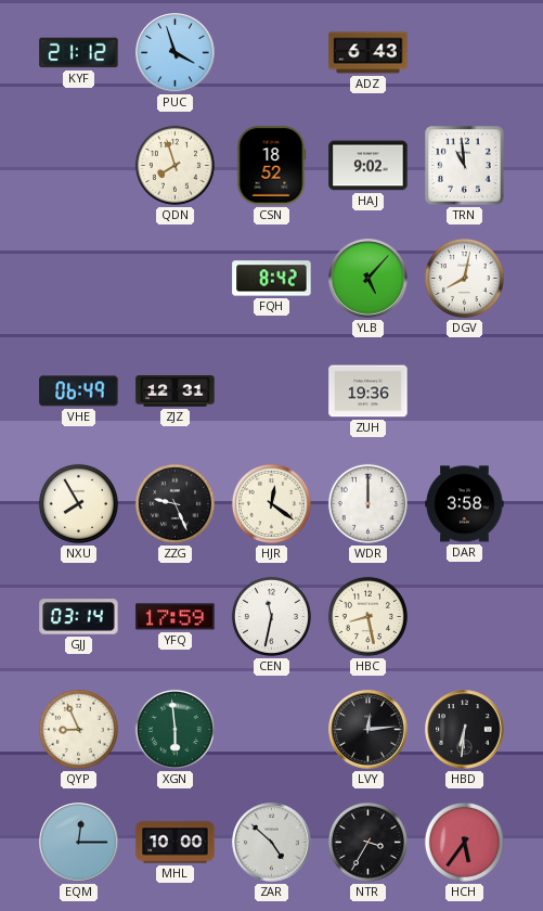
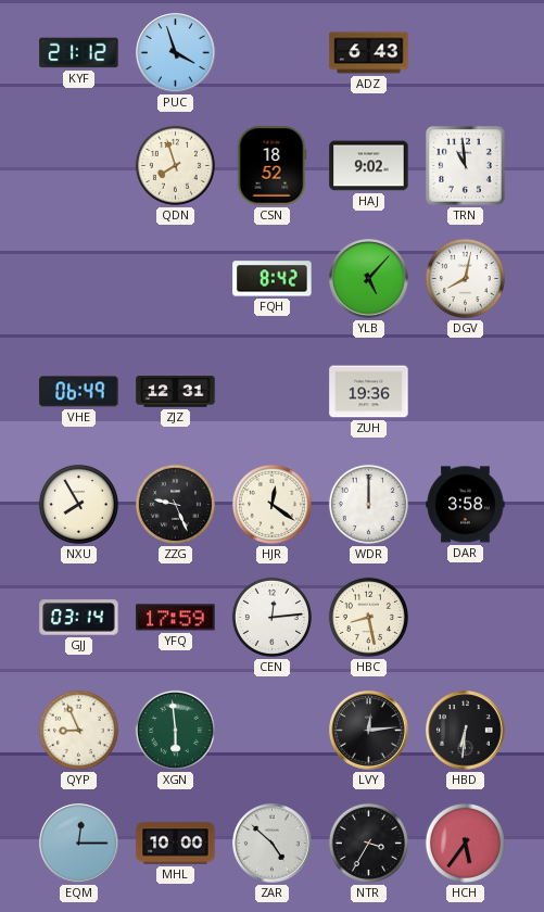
CEN: 11:32 -> 12:14 (271, 617)
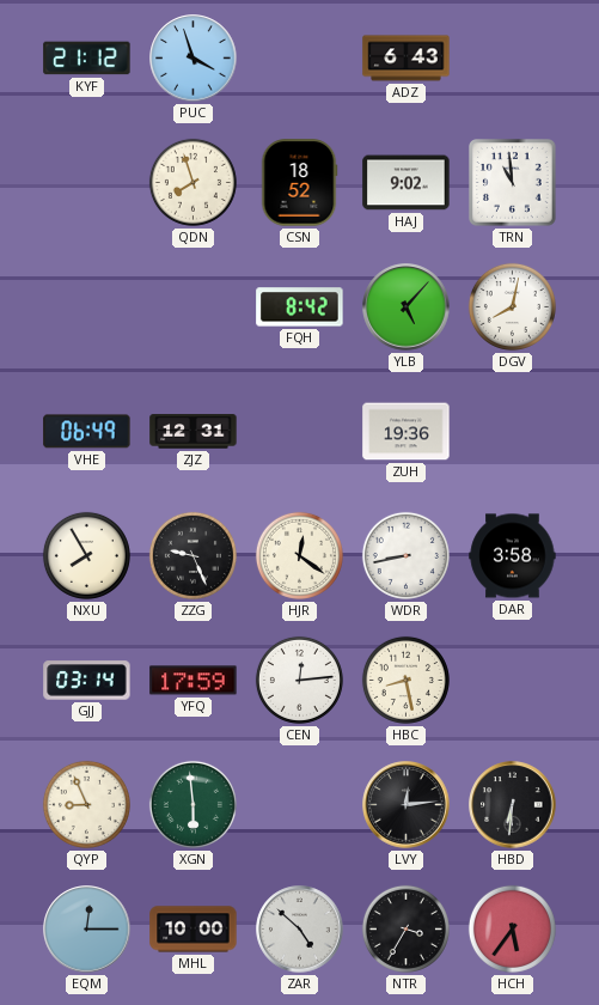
WDR: 12:00 -> 8:43 (405, 555)
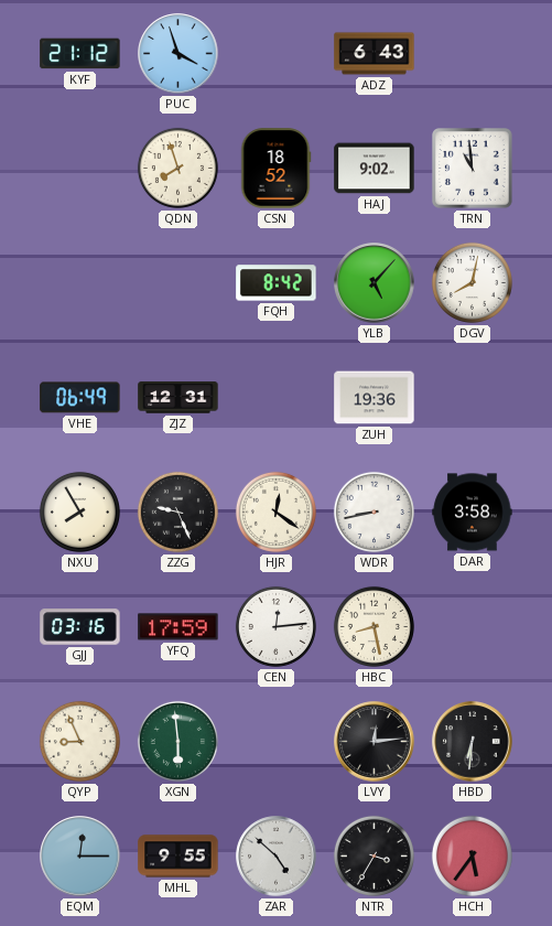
GJJ: 03:14 -> 03:16 (80, 627)
MHL: 10:00 -> 9:55 (178, 857)
